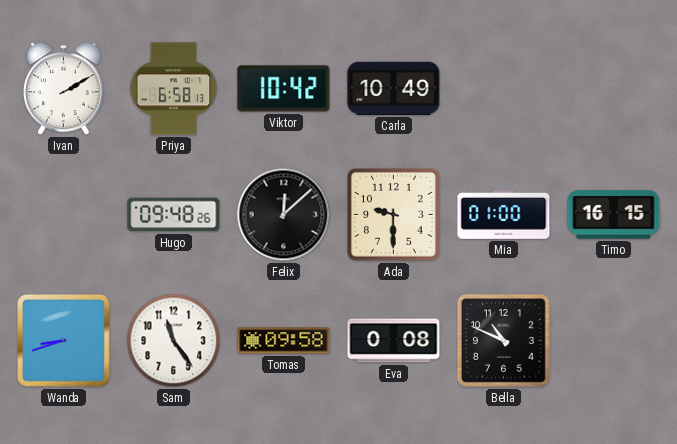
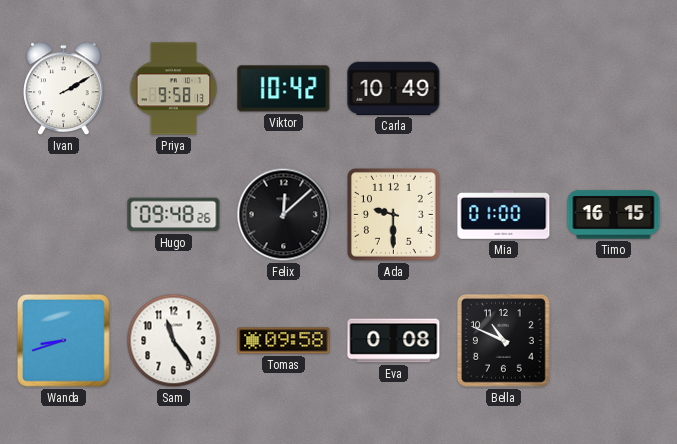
Priya: 6:58 -> 9:58 (174, 89)
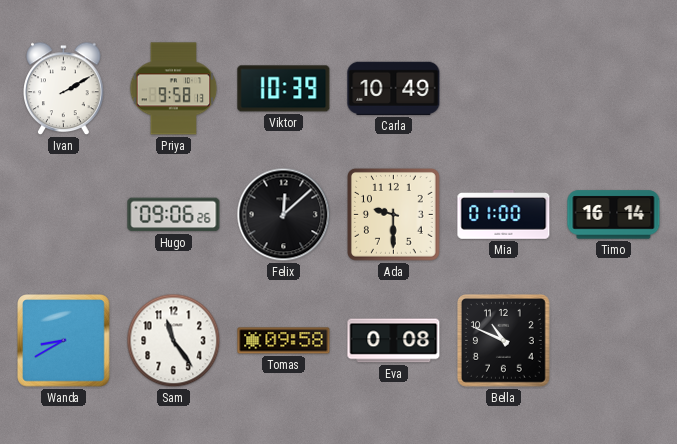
Viktor: 10:42 -> 10:39 (284, 89)
Hugo: 09:48 -> 09:06 (174, 215)
Timo: 16:15 -> 16:14 (614, 215)
Wanda: 8:42 -> 8:40 (64, 341)
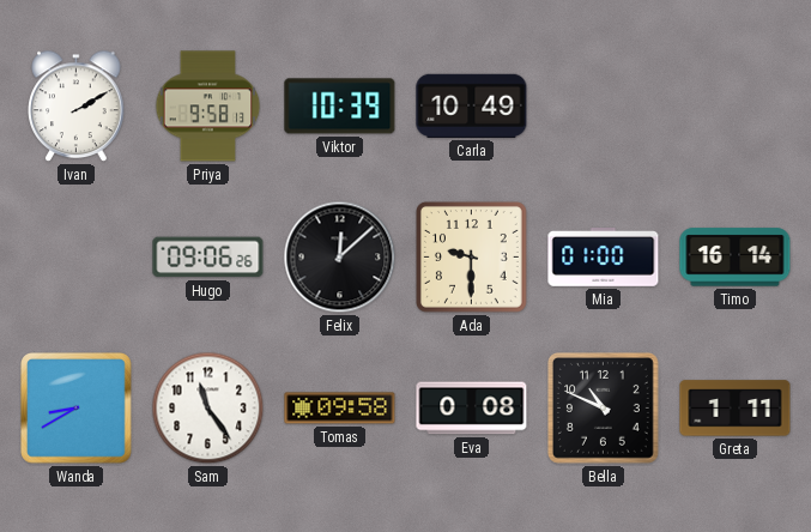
Greta: none -> 1:11 (736, 409)
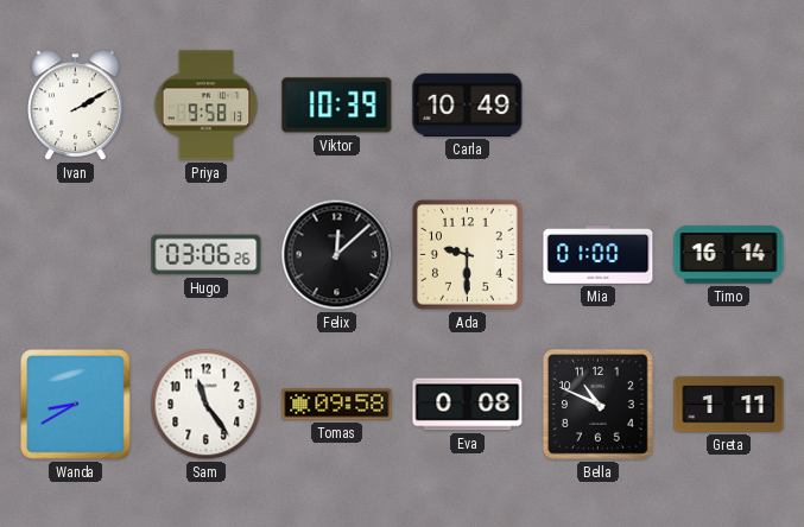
Hugo: 09:06 -> 03:06 (207, 255)
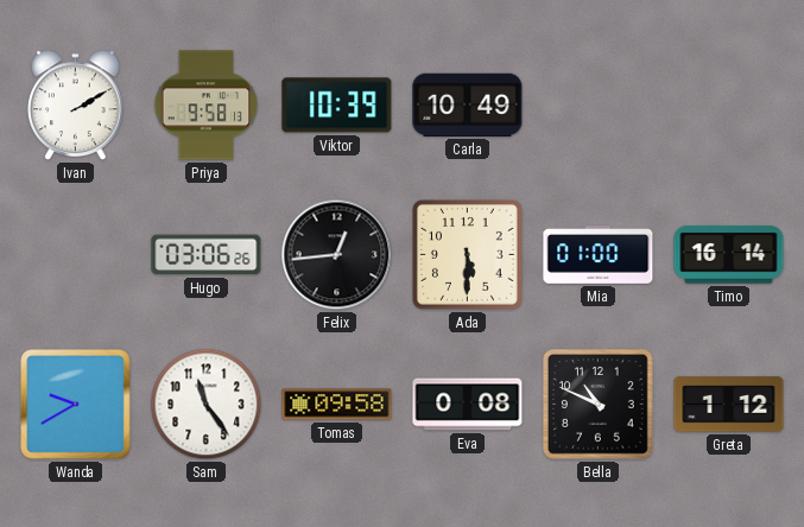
Felix: 12:08 -> 12:44 (337, 255)
Ada: 9:30 -> 5:30 (468, 255)
Wanda: 8:40 -> 9:40 (76, 405)
Greta: 1:11 -> 1:12 (729, 405)
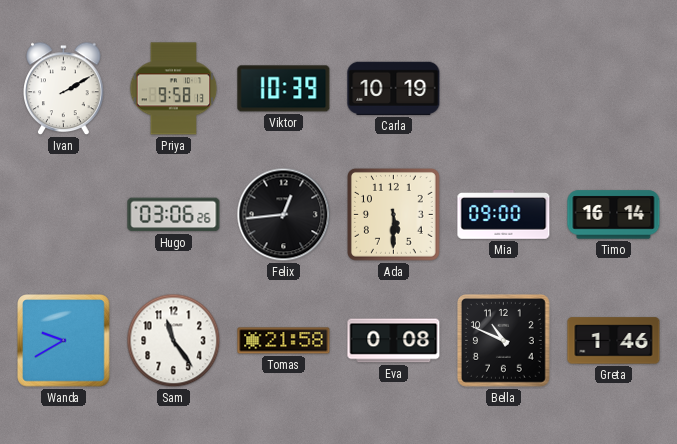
Carla: 10:49 -> 10:19 (394, 88)
Mia: 01:00 -> 09:00 (504, 215)
Tomas: 09:58 -> 21:58 (284, 341)
Greta: 1:12 -> 1:46 (614, 341)
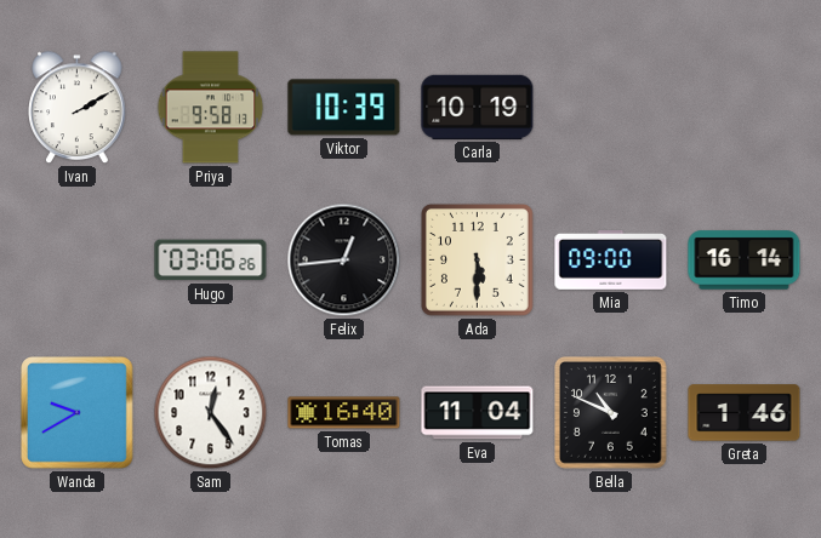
Sam: 11:24 -> 12:24 (211, 413)
Tomas: 21:58 -> 16:40 (344, 413)
Eva: 0:08 -> 11:04 (478, 413)
